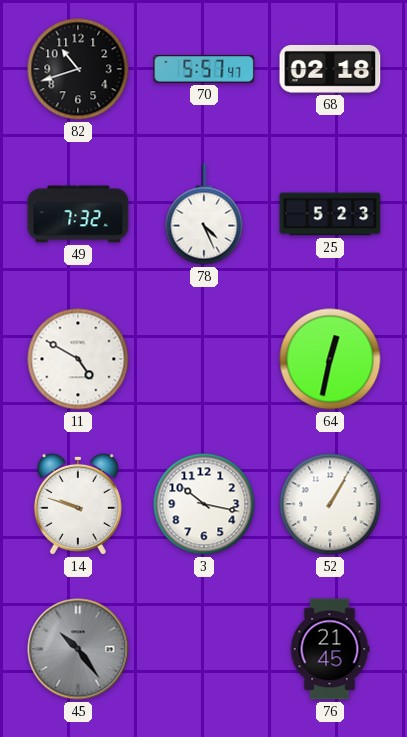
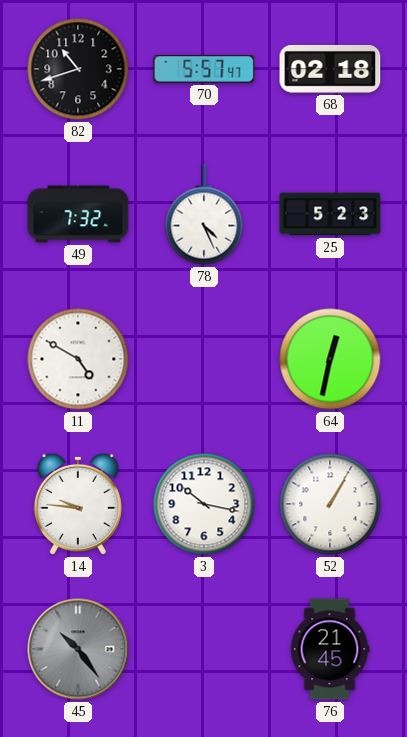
14: 9:48 -> 9:46 (78, 504)
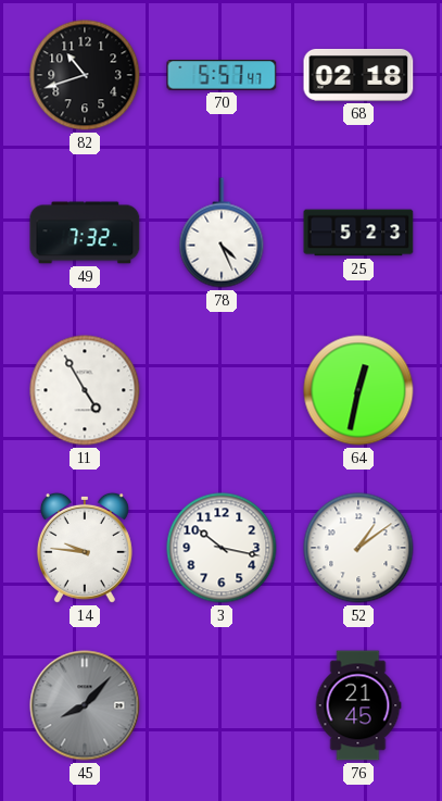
11: 4:50 -> 4:55 (85, 390)
52: 1:05 -> 1:09 (358, 548)
45: 10:24 -> 8:07 (85, 705)
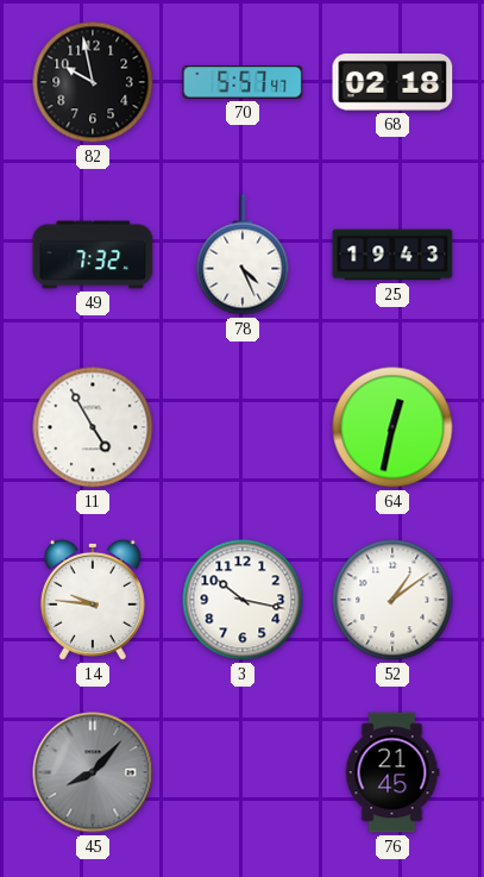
82: 10:42 -> 9:58 (93, 82)
25: 5:23 -> 19:43 (392, 255)
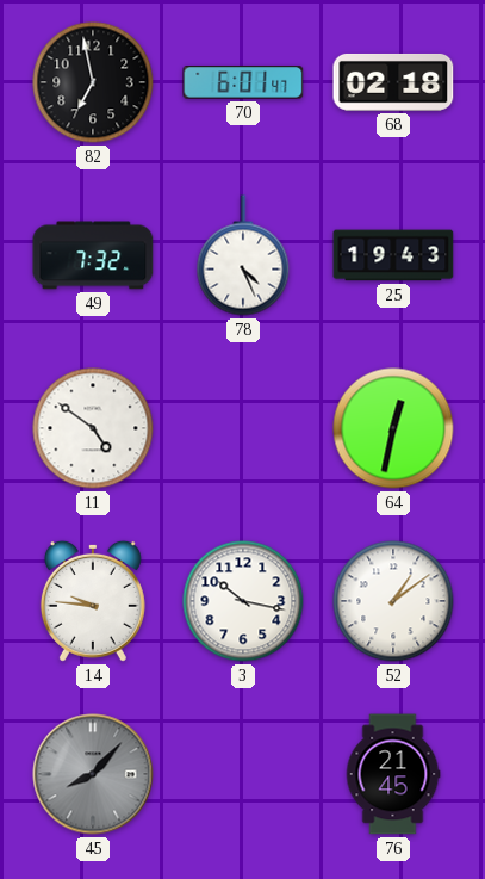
82: 9:58 -> 6:58 (93, 82)
70: 5:57 -> 6:01 (243, 82)
11: 4:55 -> 4:51 (93, 428)
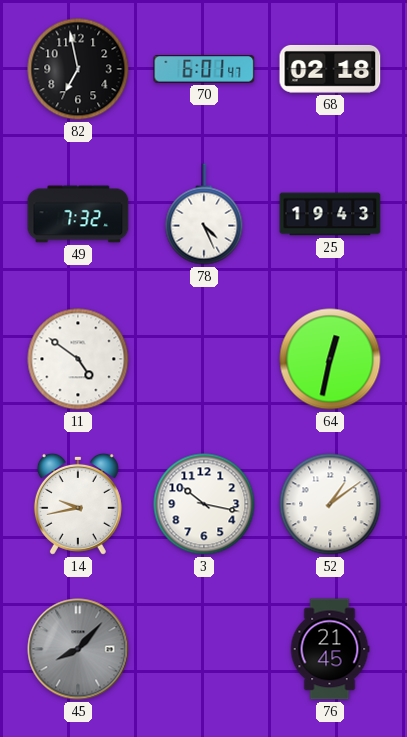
14: 9:46 -> 9:43 (78, 504)
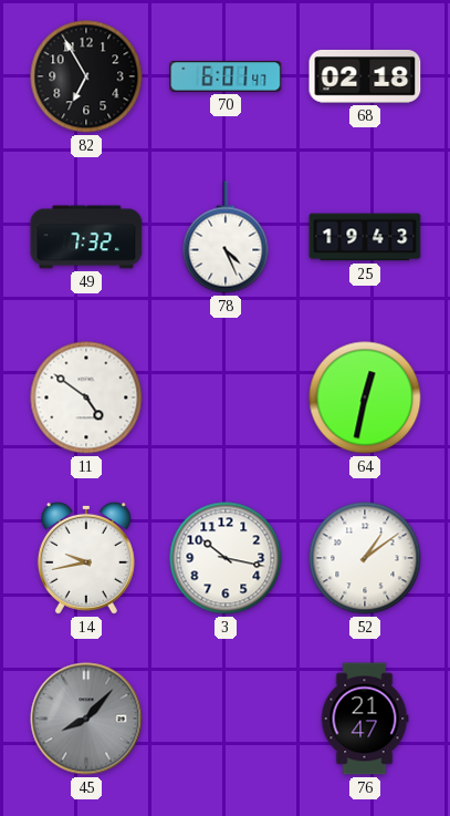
82: 6:58 -> 6:55 (86, 76)
76: 21:45 -> 21:47 (365, 719)
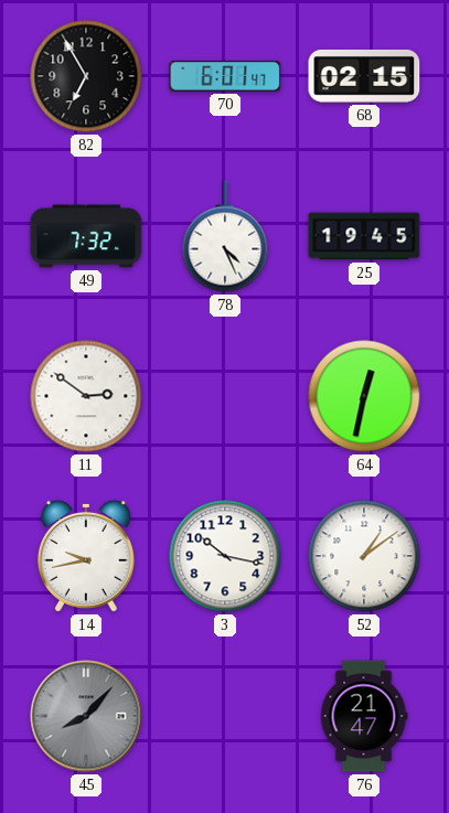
68: 02:18 -> 02:15 (364, 76)
25: 19:43 -> 19:45 (364, 236)
11: 4:51 -> 2:51 (86, 396)
